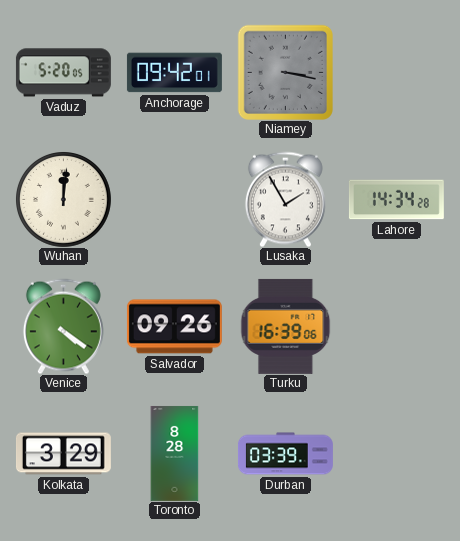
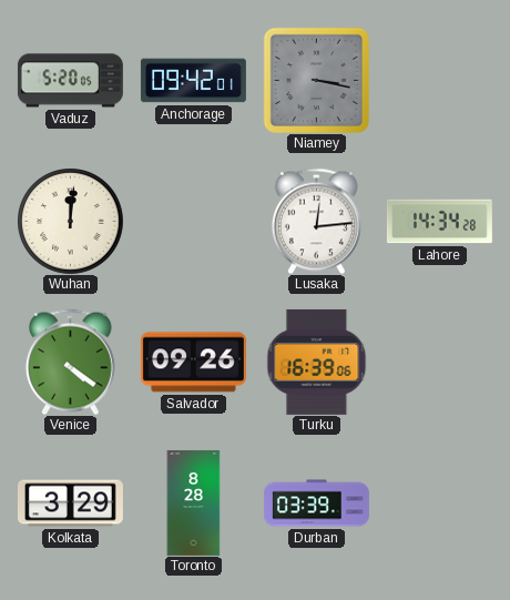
Lusaka: 1:55 -> 12:14 (316, 221)
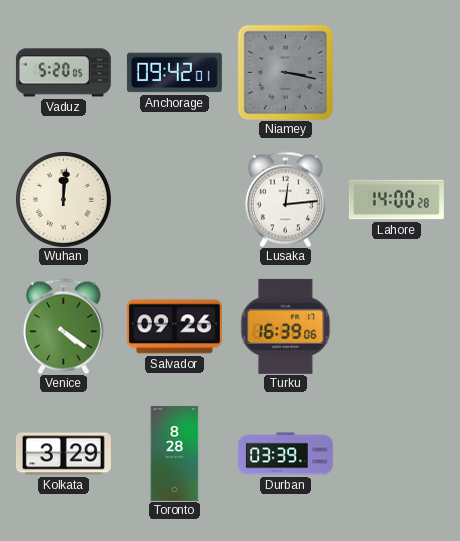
Lahore: 14:34 -> 14:00 (396, 200)
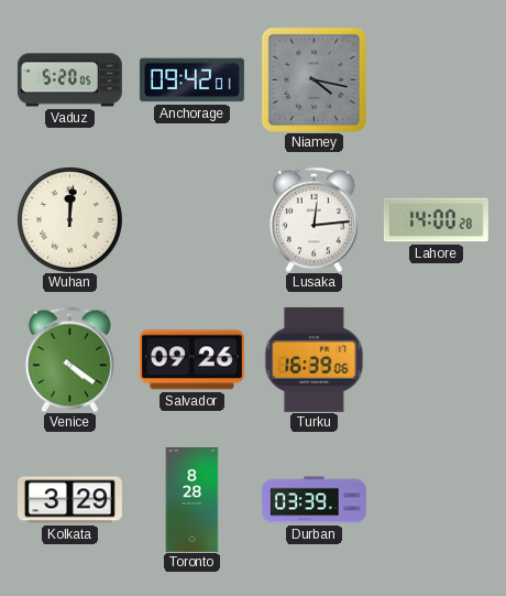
Niamey: 3:17 -> 4:17 (313, 79)
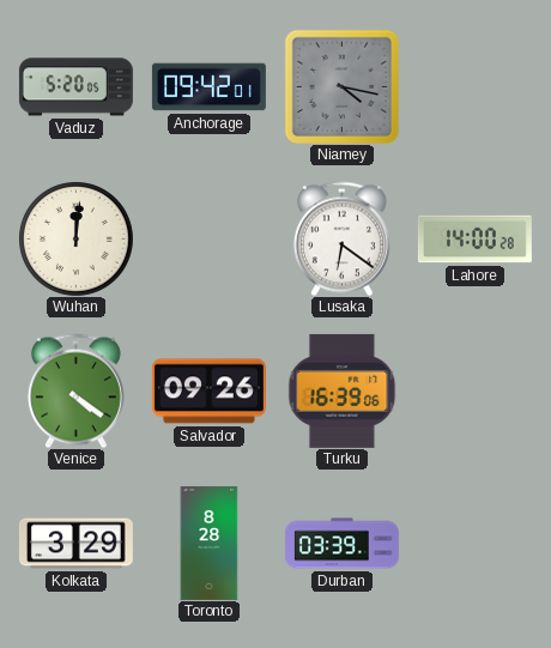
Lusaka: 12:14 -> 6:21 (341, 238)
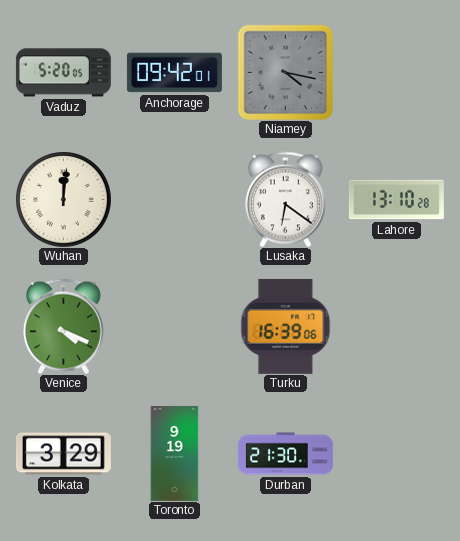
Lahore: 14:00 -> 13:10 (396, 200)
Venice: 4:21 -> 4:19 (63, 326)
Salvador: 09:26 -> none (208, 392)
Toronto: 8:28 -> 9:19 (175, 453)
Durban: 03:39 -> 21:30 (285, 454)
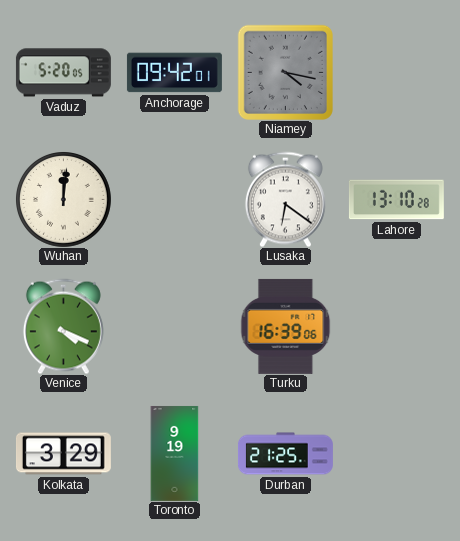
Durban: 21:30 -> 21:25 (285, 454)
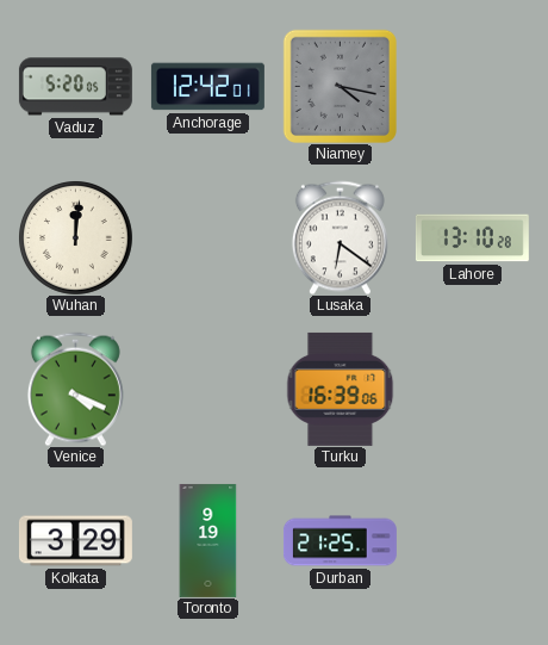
Anchorage: 09:42 -> 12:42 (207, 87)
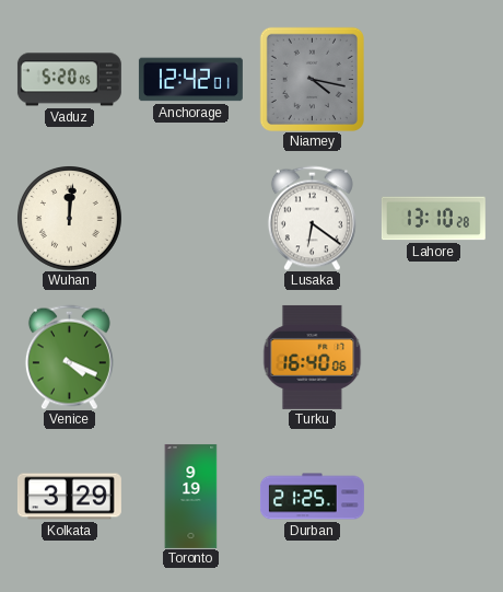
Turku: 16:39 -> 16:40 (313, 357)
